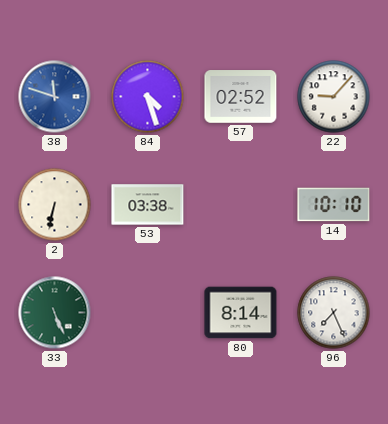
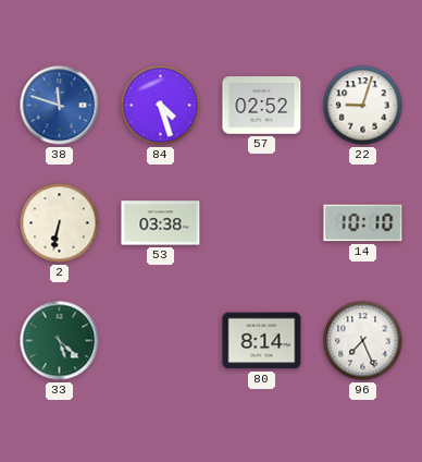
22: 9:07 -> 9:03 (363, 106)
33: 5:26 -> 5:22 (60, 341)
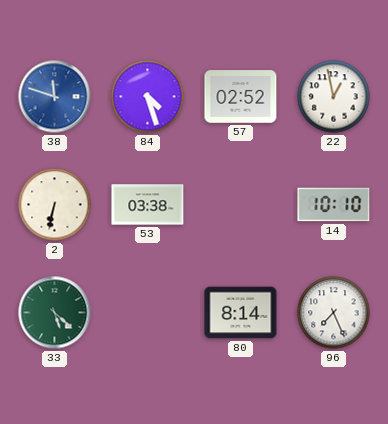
22: 9:03 -> 12:58 (334, 97)
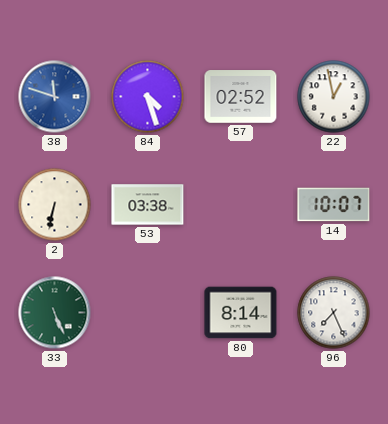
14: 10:10 -> 10:07 (334, 205)
33: 5:22 -> 5:26 (55, 313)
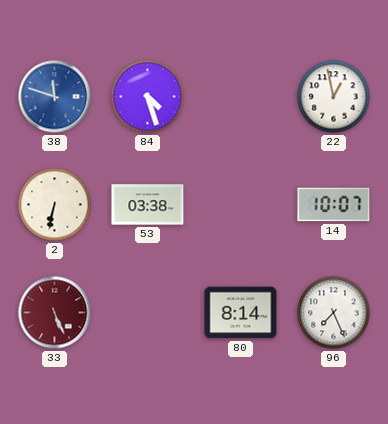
57: 02:52 -> none (241, 97)
33 dial: green -> burgundy (55, 313)
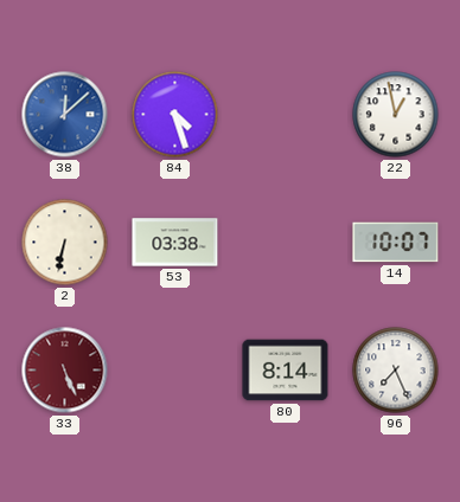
38: 11:48 -> 12:08 (65, 115)
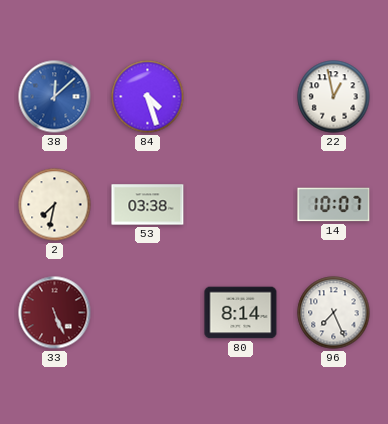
2: 6:32 -> 7:32 (55, 205)
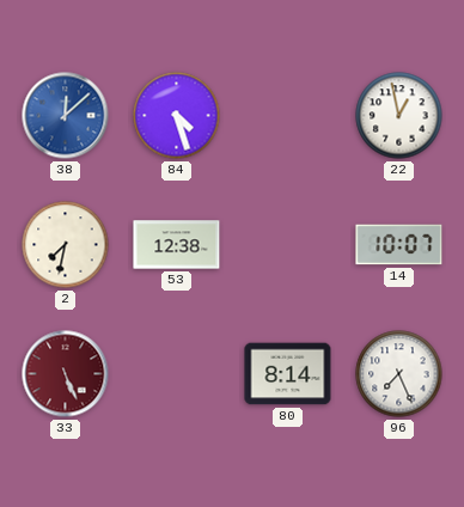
53: 03:38 -> 12:38 (177, 245)
